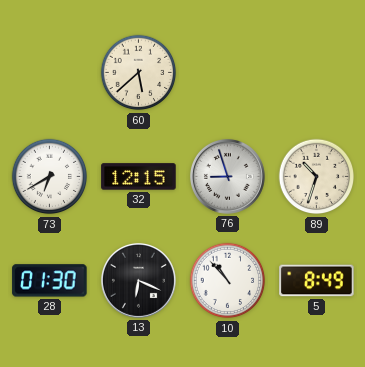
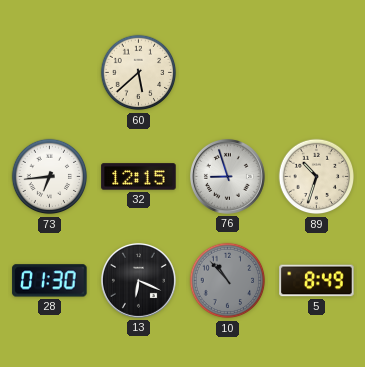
73: 6:40 -> 6:44 (50, 177)
10 dial: white -> grey (228, 281)
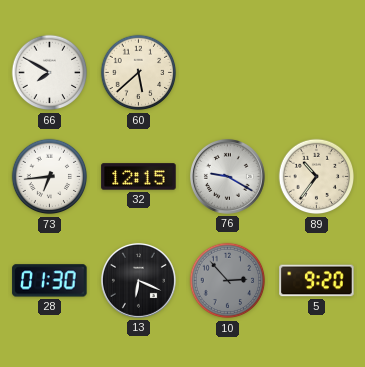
66: none -> 7:50 (50, 73)
76: 8:57 -> 9:20 (227, 176)
89: 10:33 -> 10:36 (317, 177)
10: 10:53 -> 2:53 (228, 281)
5: 8:49 -> 9:20 (317, 281)
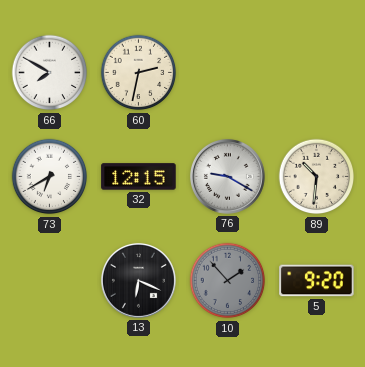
60: 5:38 -> 2:32 (139, 73)
73: 6:44 -> 6:40 (50, 177)
89: 10:36 -> 10:31 (317, 177)
28: 01:30 -> none (50, 281)
10: 2:53 -> 1:53 (228, 281)
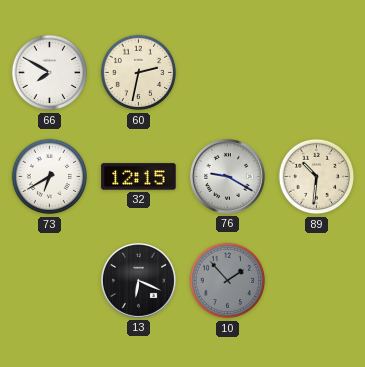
5: 9:20 -> none (317, 281)
